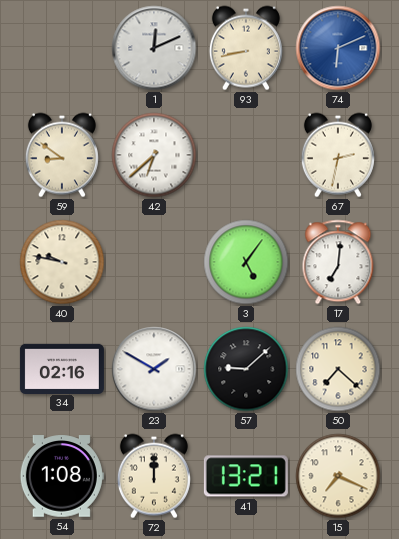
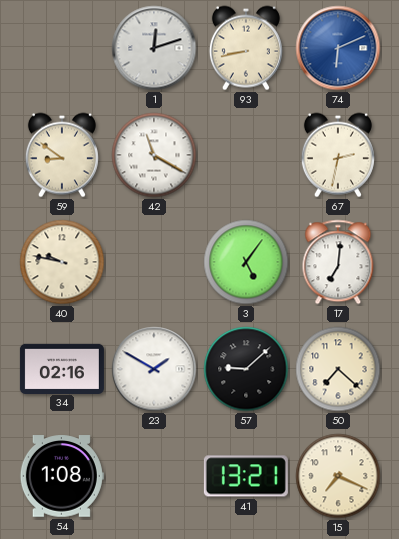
1: 12:11 -> 12:12 (154, 48)
42: 6:38 -> 11:20 (154, 155)
72: 12:00 -> none (154, 476)
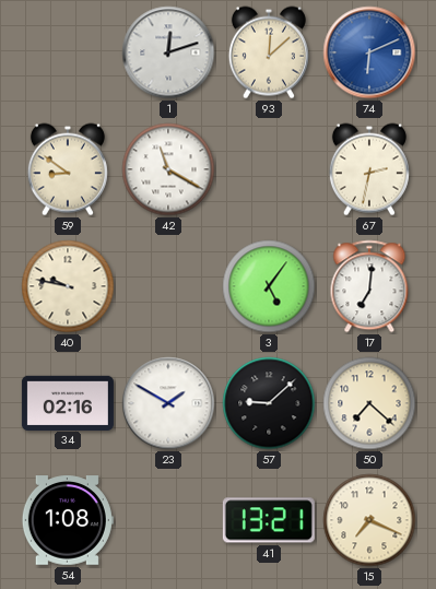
93: 8:43 -> 12:08 (269, 52)
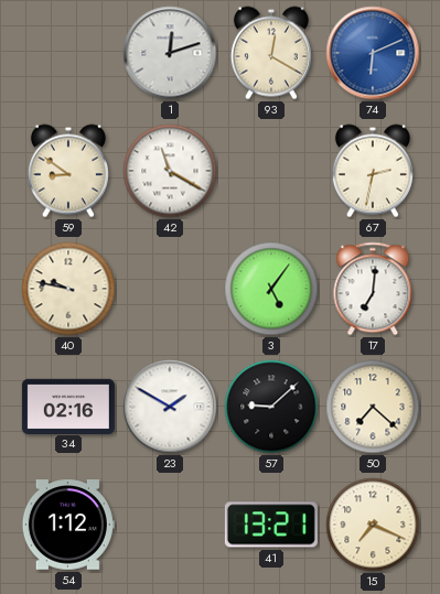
93: 12:08 -> 12:20 (271, 53)
54: 1:08 -> 1:12 (68, 525)
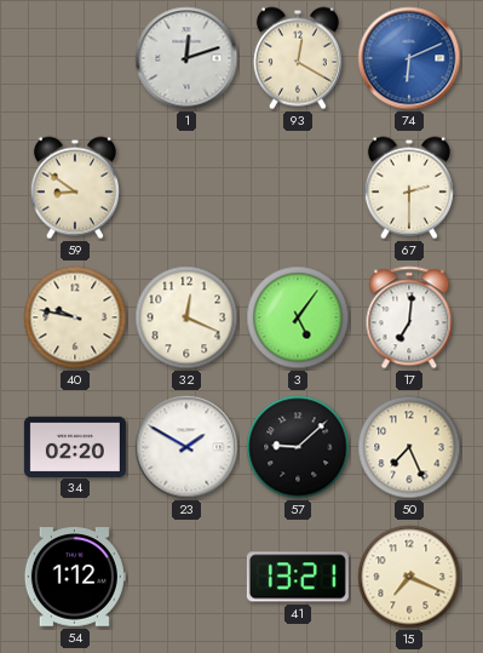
42: 11:20 -> none (170, 171)
67: 2:32 -> 2:30 (409, 188)
32: none -> 12:19 (186, 317)
34: 02:16 -> 02:20 (75, 446)
50: 7:22 -> 7:26 (409, 447)
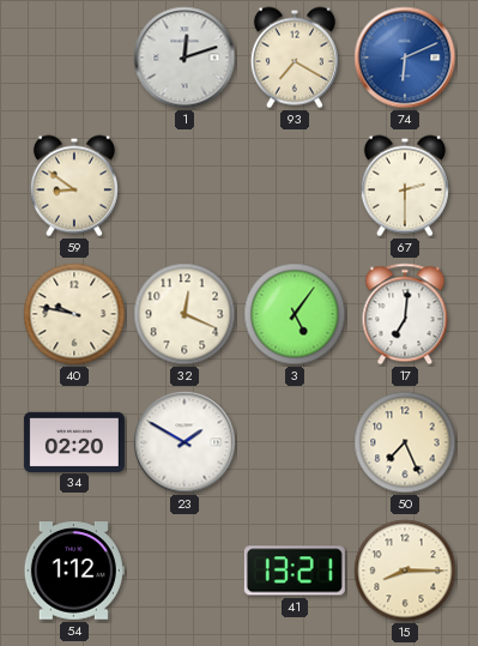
93: 12:20 -> 7:20 (295, 58)
57: 9:08 -> none (298, 447)
15: 7:19 -> 8:15 (405, 570)
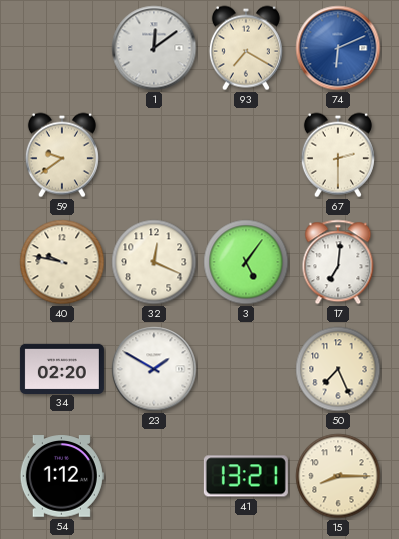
1: 12:12 -> 12:09 (154, 48)
59: 8:51 -> 9:39 (62, 155)
